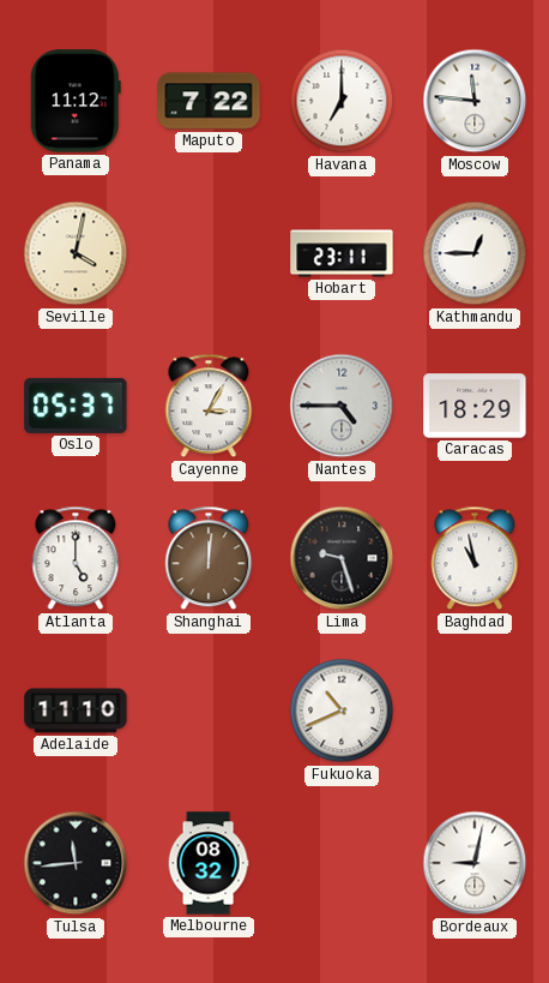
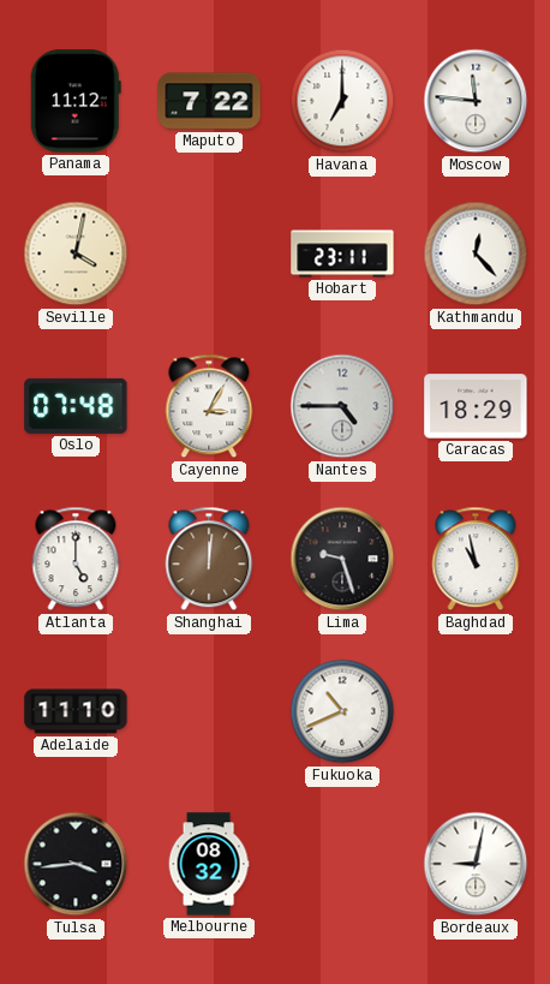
Kathmandu: 12:45 -> 12:23 (476, 254)
Oslo: 05:37 -> 07:48 (76, 406)
Tulsa: 11:44 -> 3:44 (76, 864)
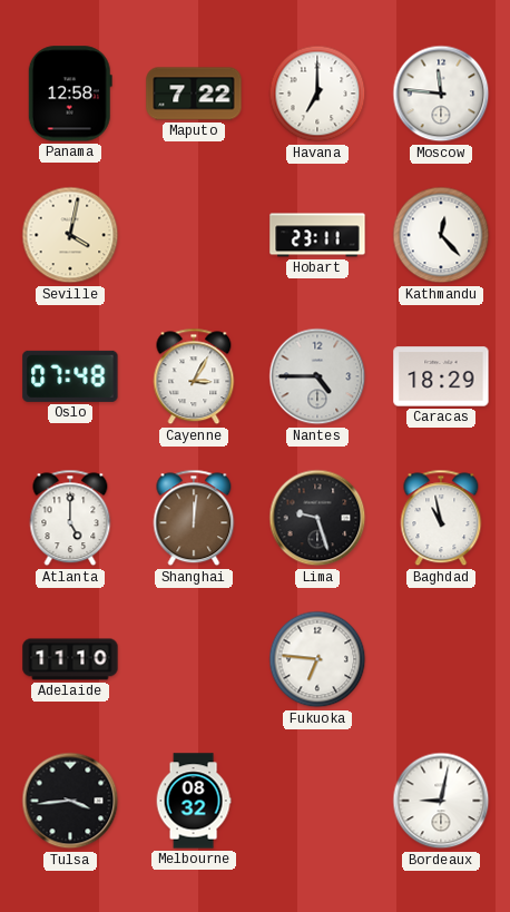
Panama: 11:12 -> 12:58 (70, 94)
Fukuoka: 10:41 -> 6:46 (317, 659)
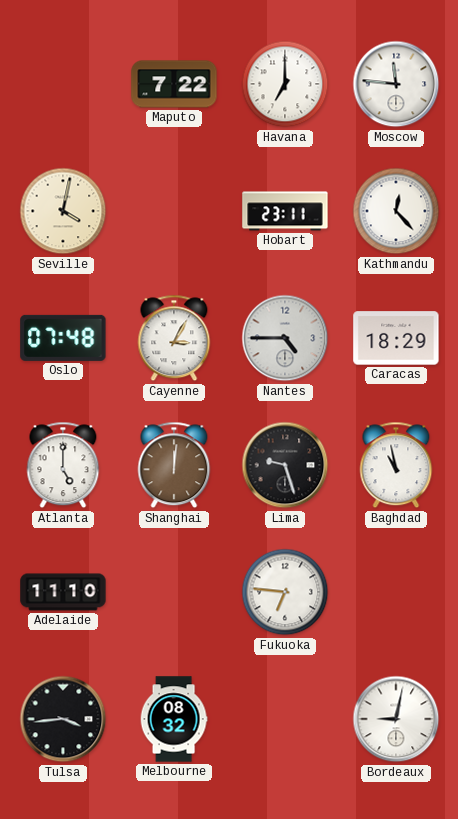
Panama: 12:58 -> none (70, 94)
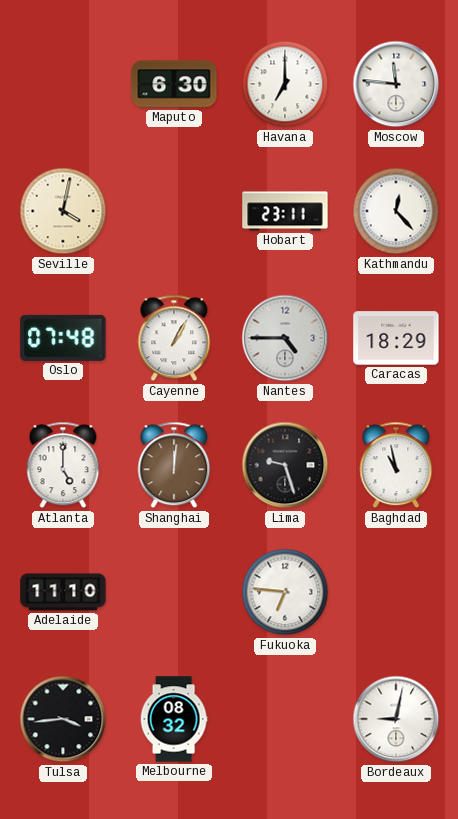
Maputo: 7:22 -> 6:30 (174, 84)
Cayenne: 3:05 -> 1:05 (174, 338)
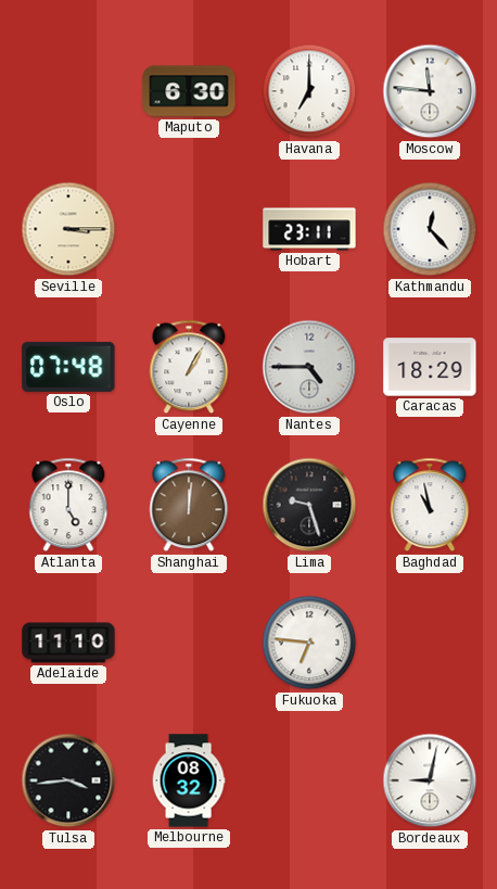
Seville: 4:02 -> 3:15 (68, 229)
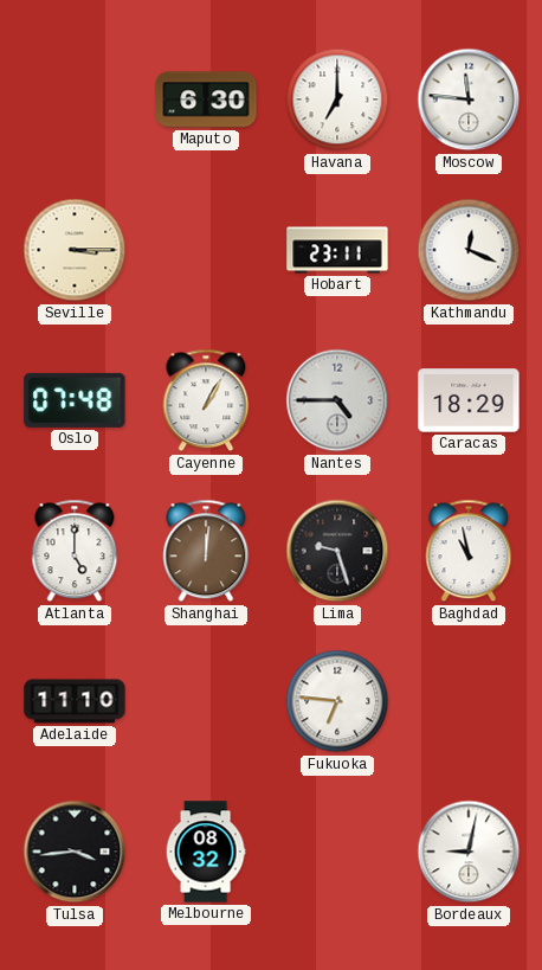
Kathmandu: 12:23 -> 12:19 (469, 250)
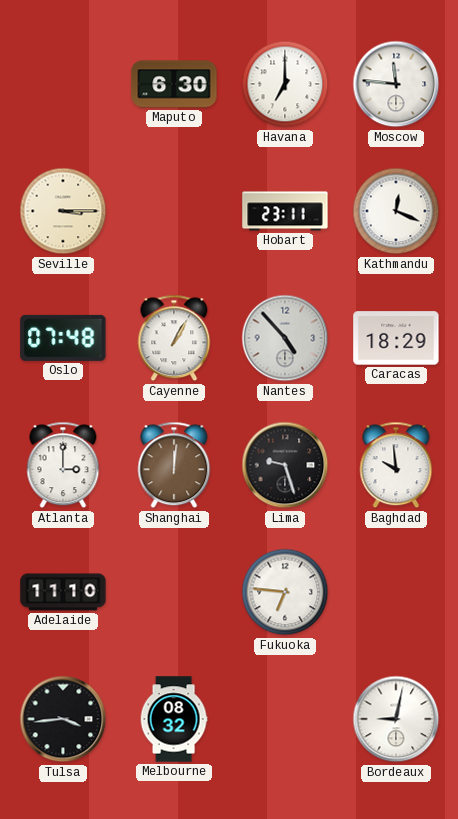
Nantes: 4:45 -> 4:53 (285, 338)
Atlanta: 5:00 -> 3:00 (63, 465)
Baghdad: 10:58 -> 9:59 (396, 465)
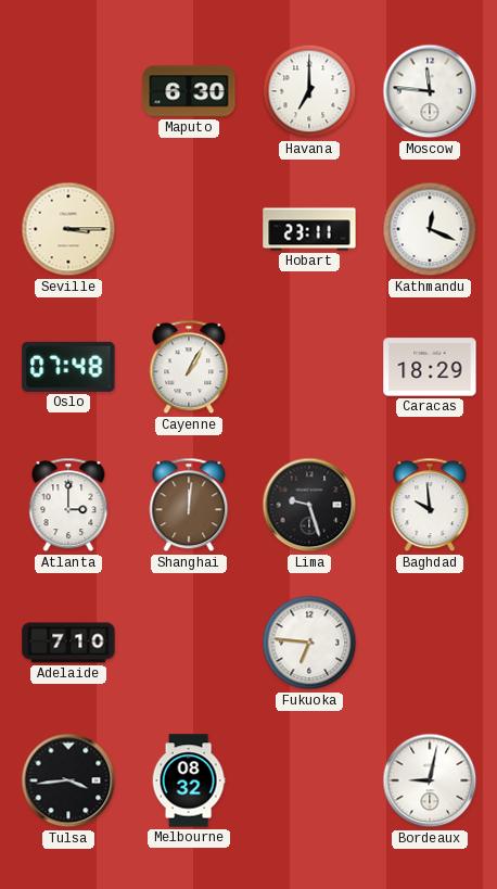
Nantes: 4:53 -> none (285, 338)
Adelaide: 11:10 -> 7:10 (68, 643)
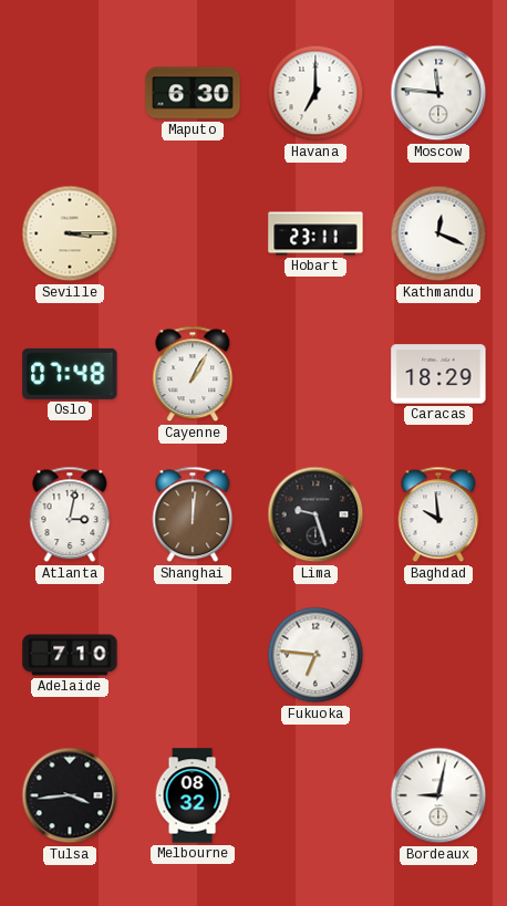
Atlanta: 3:00 -> 3:02 (70, 514)
